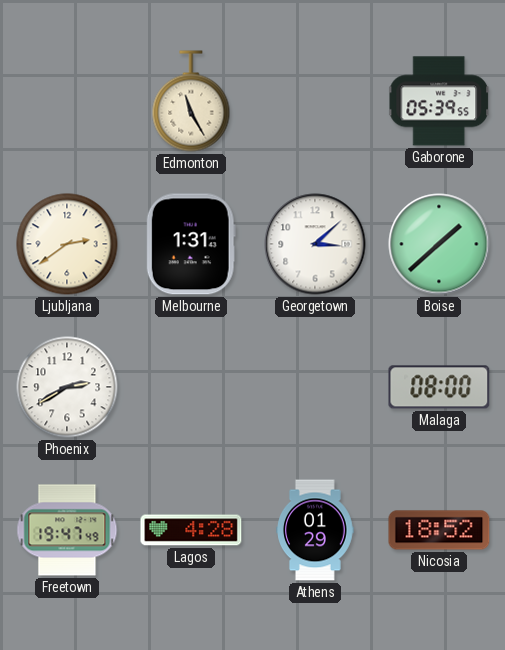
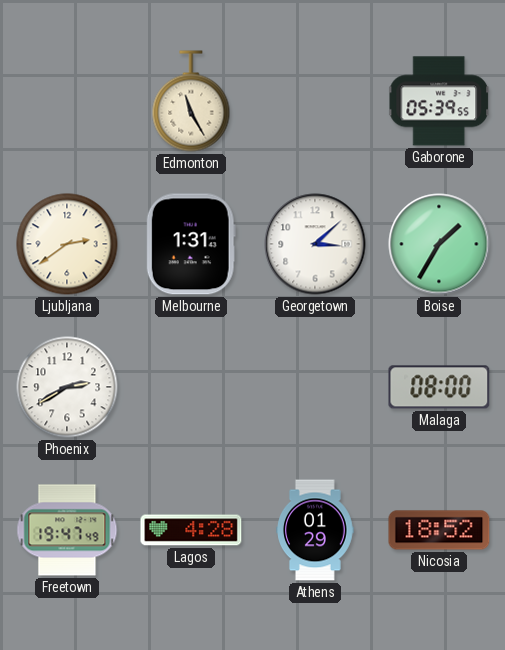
Boise: 1:38 -> 1:35 (439, 244)
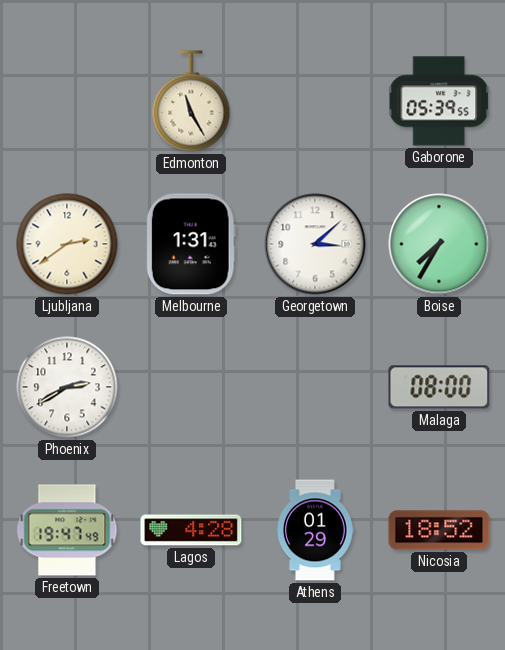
Boise: 1:35 -> 7:35 (439, 244)
